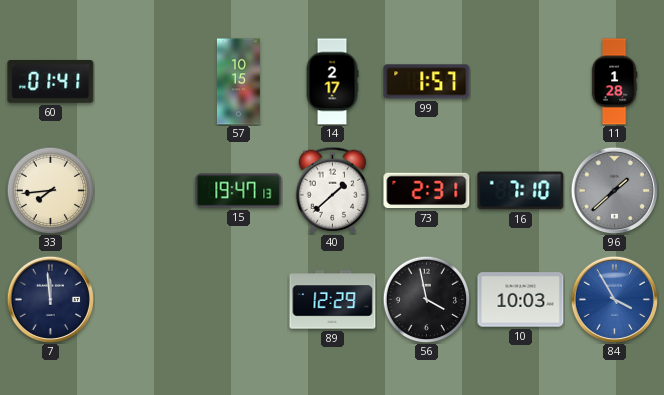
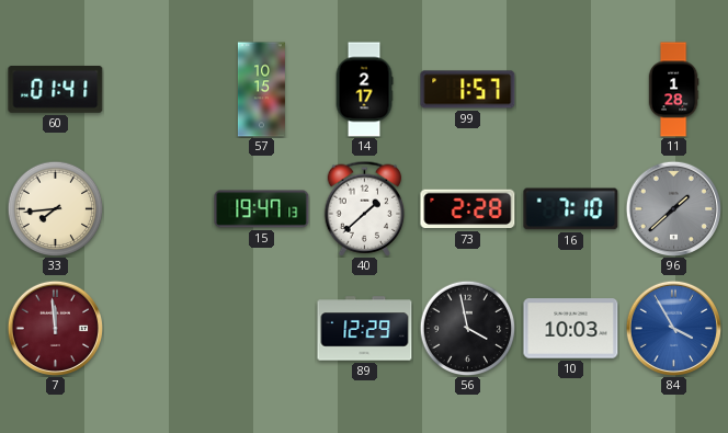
73: 2:31 -> 2:28 (468, 209)
7 dial: navy -> burgundy (55, 328)
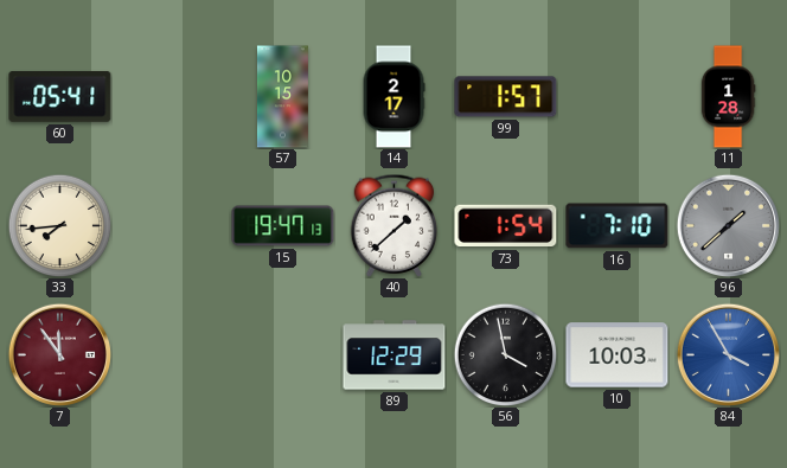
60: 01:41 -> 05:41 (60, 96)
73: 2:28 -> 1:54 (506, 226)
7: 11:59 -> 11:54 (59, 354)
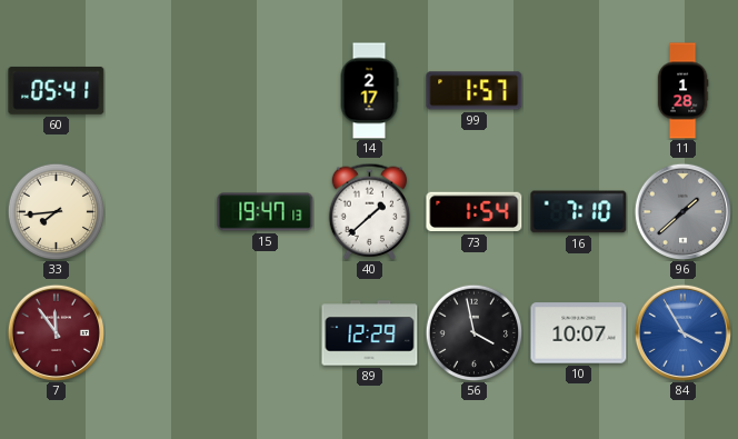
57: 10:15 -> none (282, 97)
10: 10:03 -> 10:07 (579, 333)
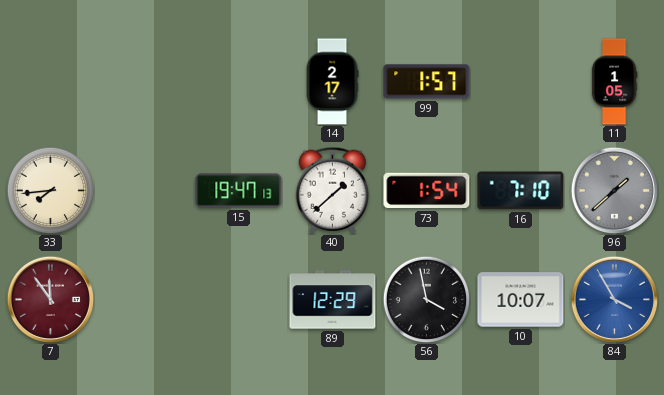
60: 05:41 -> none (57, 90)
11: 1:28 -> 1:05 (614, 82)
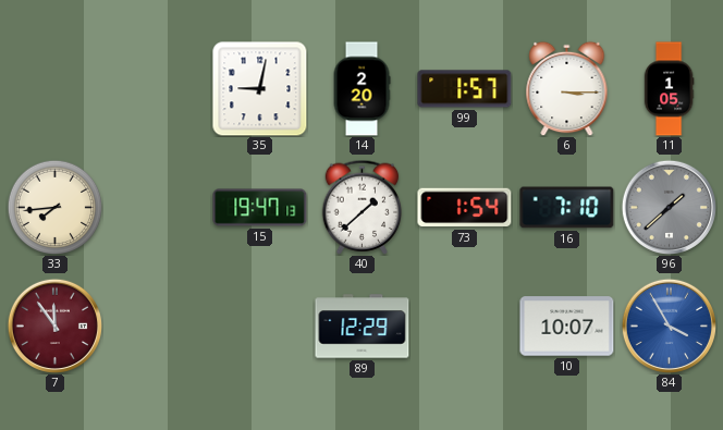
35: none -> 9:02 (260, 89)
14: 2:17 -> 2:20 (361, 89)
6: none -> 3:15 (567, 88)
56: 3:58 -> none (426, 299)
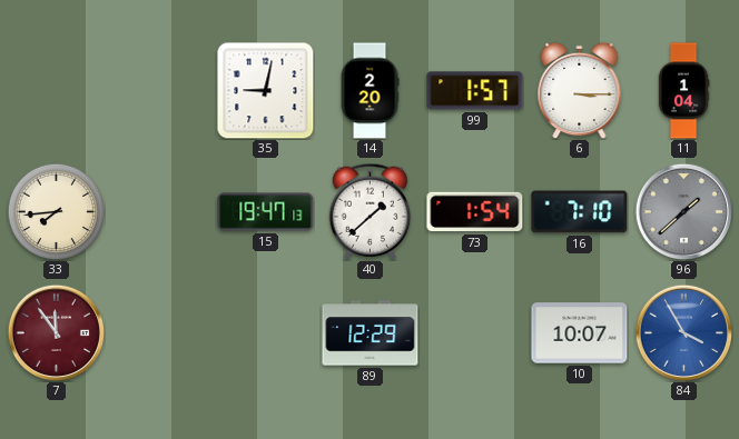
11: 1:05 -> 1:04 (683, 91)
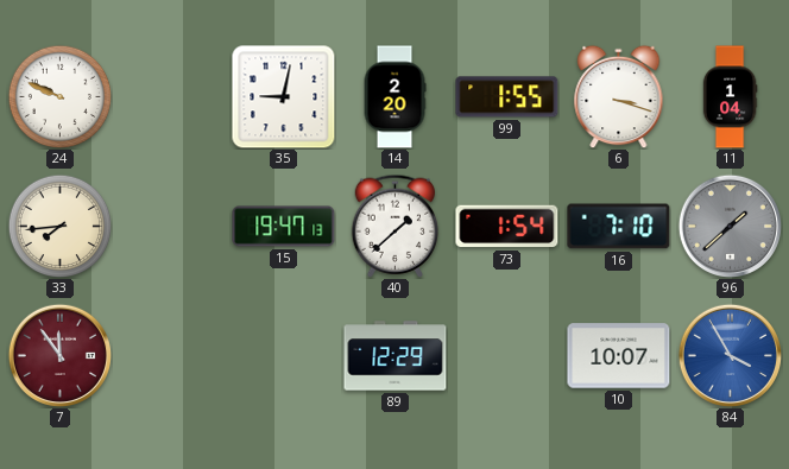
24: none -> 9:49 (59, 96)
99: 1:57 -> 1:55 (507, 97)
6: 3:15 -> 3:18 (619, 96)
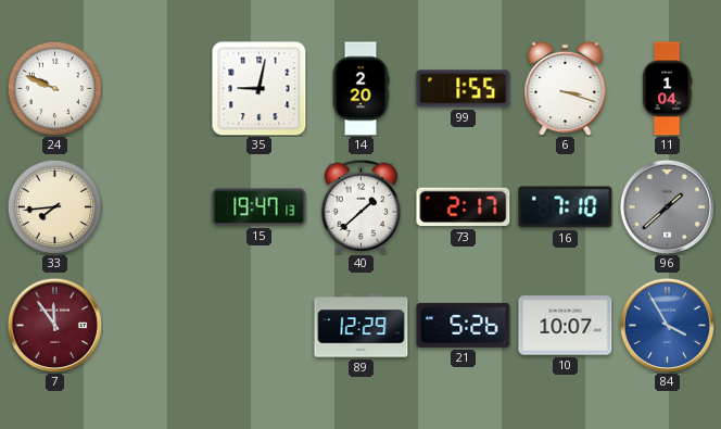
73: 1:54 -> 2:17 (464, 207)
21: none -> 5:26 (464, 325)
